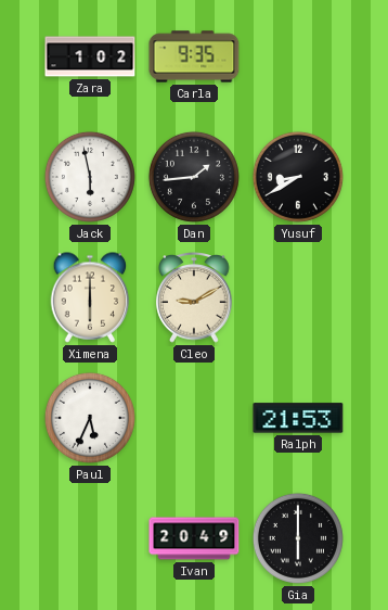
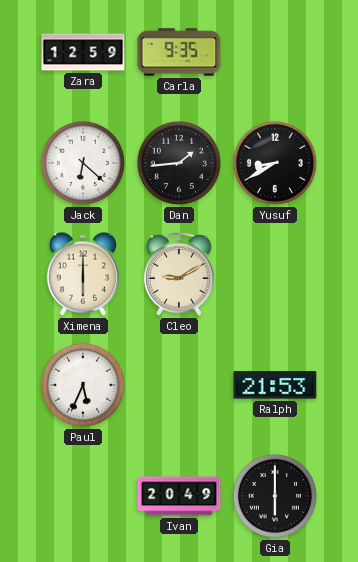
Zara: 1:02 -> 12:59 (83, 52)
Jack: 5:58 -> 6:22 (83, 163)
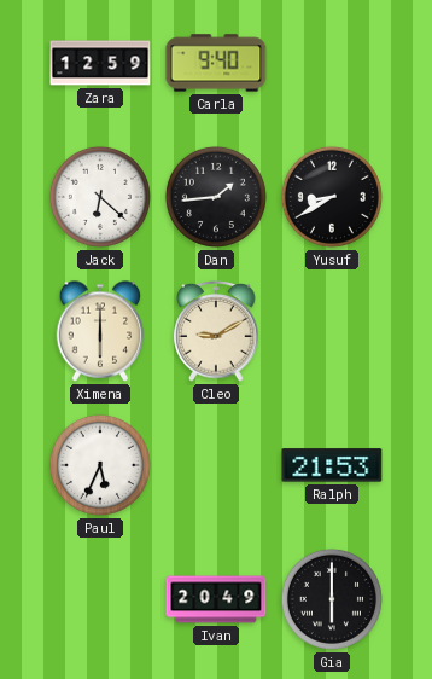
Carla: 9:35 -> 9:40 (216, 63)
